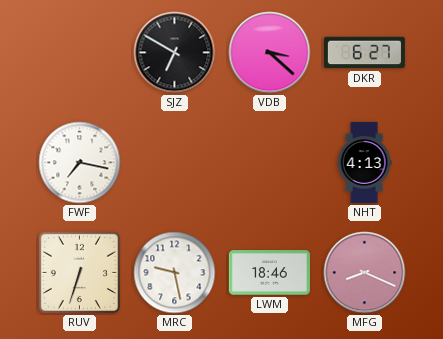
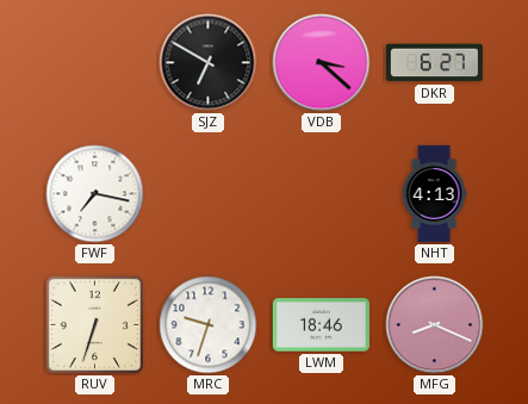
MRC: 9:28 -> 9:33 (209, 325)
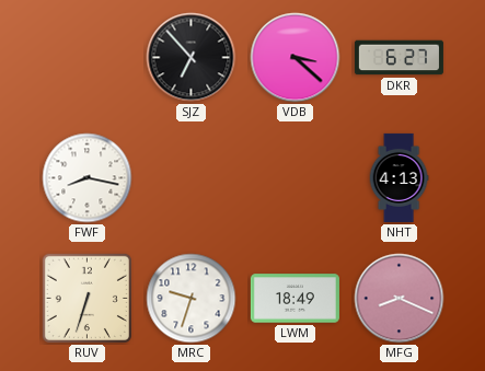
SJZ: 6:50 -> 6:53 (192, 58)
FWF: 7:17 -> 8:17 (88, 178)
LWM: 18:46 -> 18:49 (295, 299)
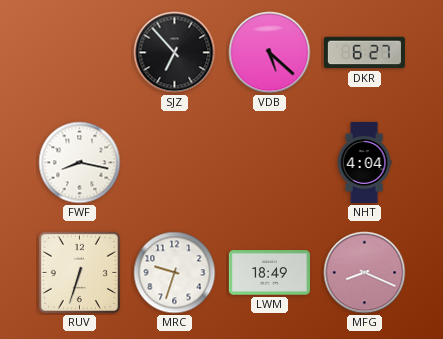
VDB: 3:22 -> 5:22 (270, 53)
NHT: 4:13 -> 4:04 (364, 162)
